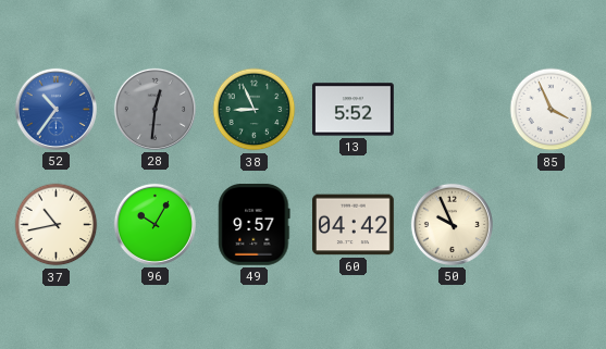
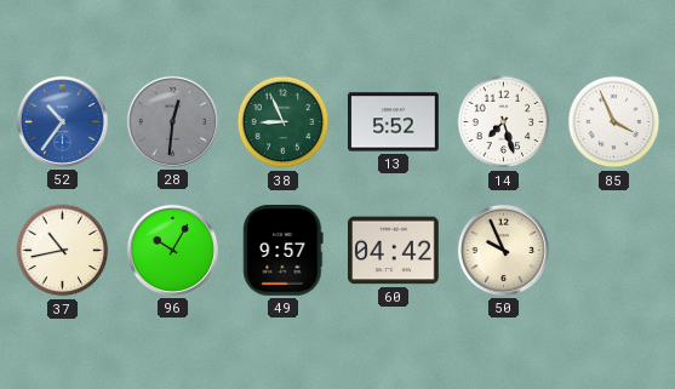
14: none -> 7:27 (504, 122)
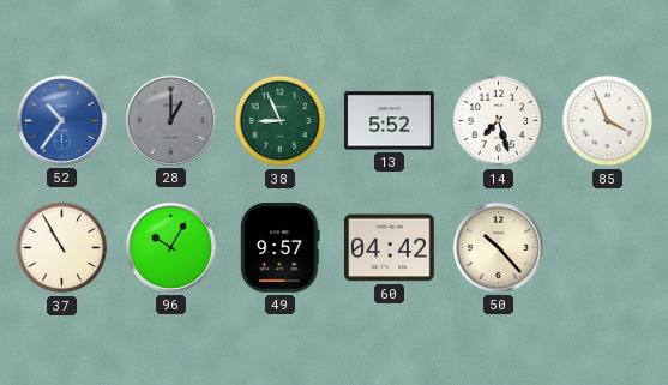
28: 12:31 -> 1:00 (170, 120)
37: 10:43 -> 10:55 (62, 248)
50: 9:56 -> 10:23 (498, 247)
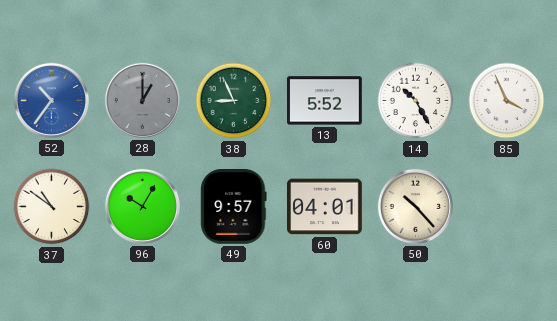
14: 7:27 -> 10:25 (416, 101)
37: 10:55 -> 10:51 (52, 207)
60: 04:42 -> 04:01 (325, 207)
